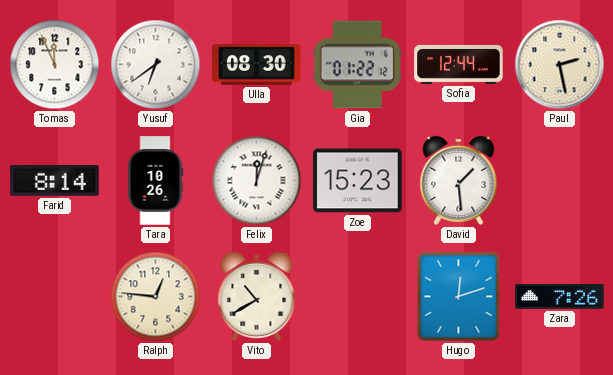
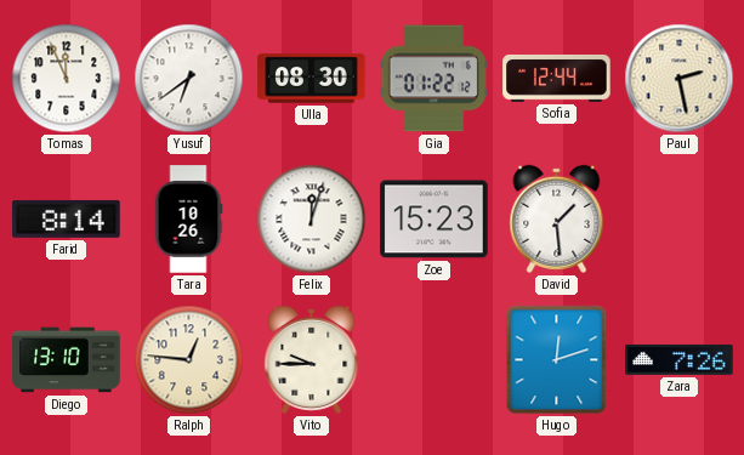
Diego: none -> 13:10 (67, 360)
Vito: 10:40 -> 9:45 (312, 359)
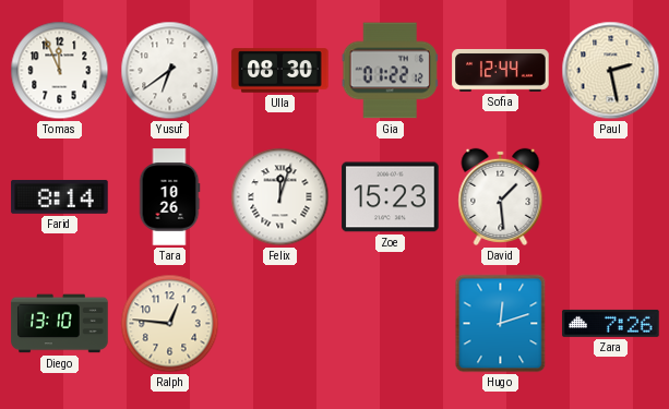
Vito: 9:45 -> none (312, 359)
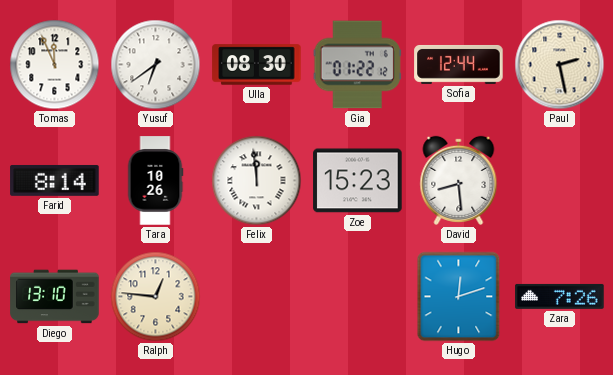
Felix: 12:03 -> 11:59 (257, 181)
David: 1:29 -> 8:29 (459, 180)
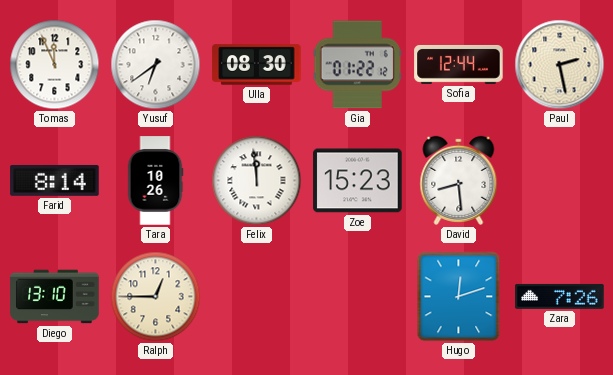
Ralph: 12:46 -> 12:45 (156, 297)
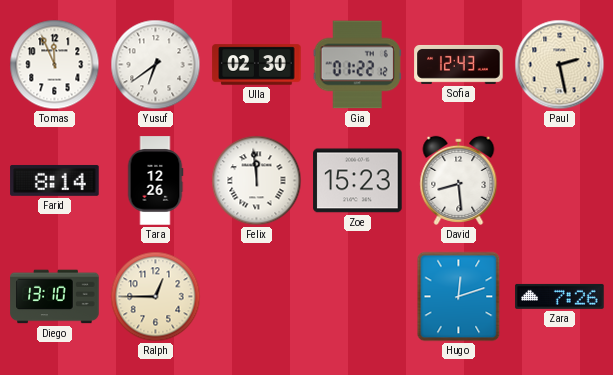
Ulla: 08:30 -> 02:30 (257, 65)
Sofia: 12:44 -> 12:43 (459, 64)
Tara: 10:26 -> 12:26 (155, 181)
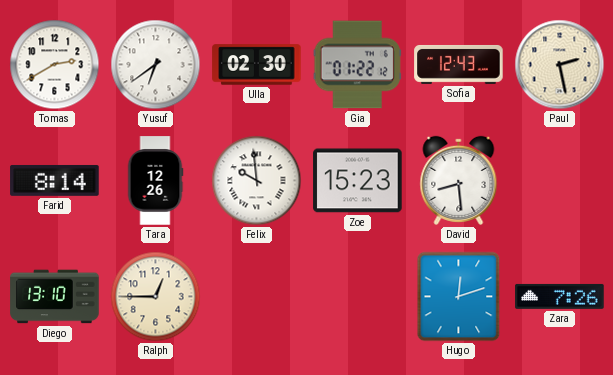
Tomas: 11:56 -> 2:40 (55, 65)
Felix: 11:59 -> 9:59 (257, 181)
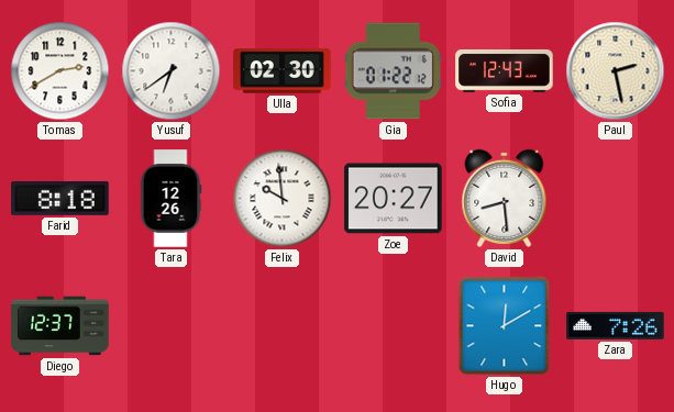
Farid: 8:14 -> 8:18 (60, 198)
Zoe: 15:23 -> 20:27 (394, 199)
Diego: 13:10 -> 12:37 (60, 326)
Ralph: 12:45 -> none (156, 297)
Hugo: 12:12 -> 12:10 (505, 326)
